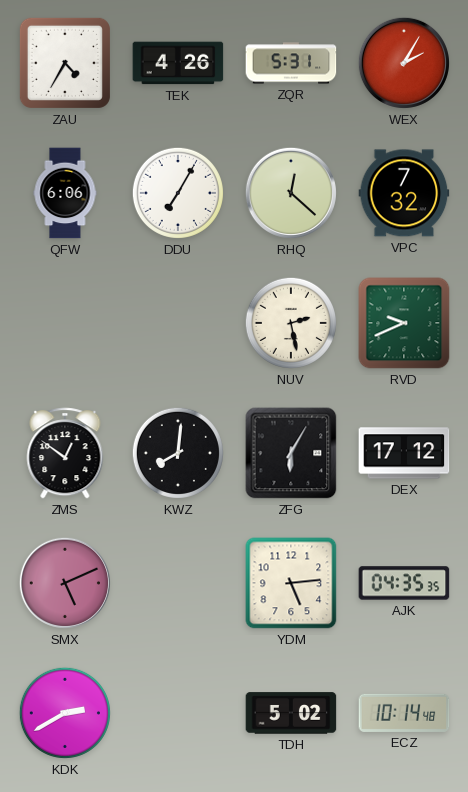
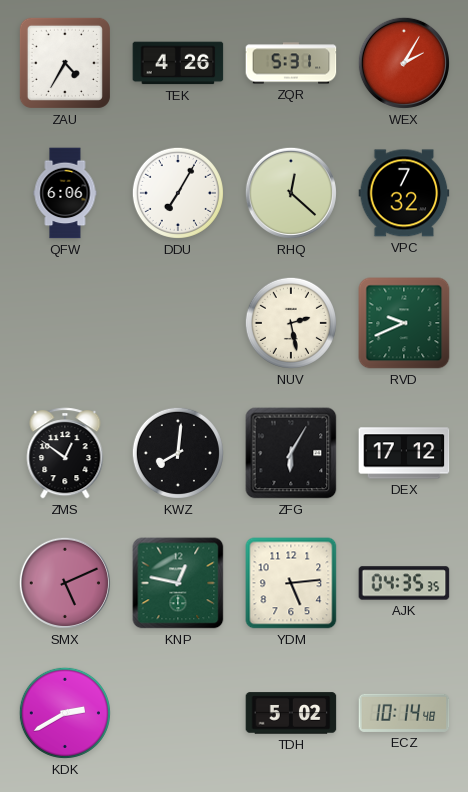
KNP: none -> 12:47 (178, 583)
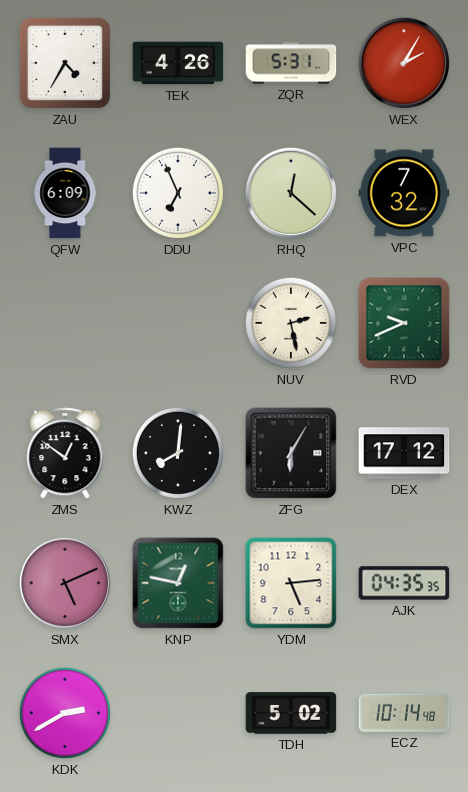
QFW: 6:06 -> 6:09 (65, 193)
DDU: 7:05 -> 6:56 (178, 193)
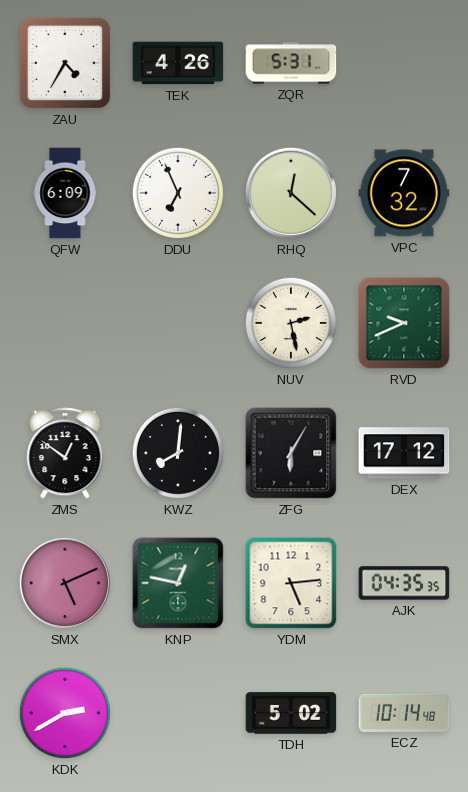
WEX: 2:05 -> none (404, 63)
